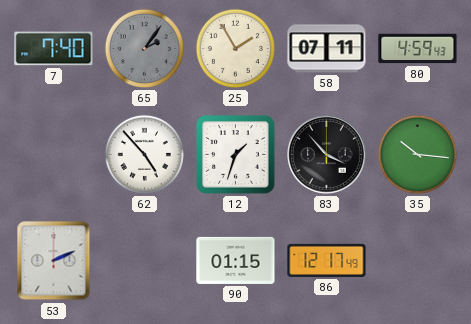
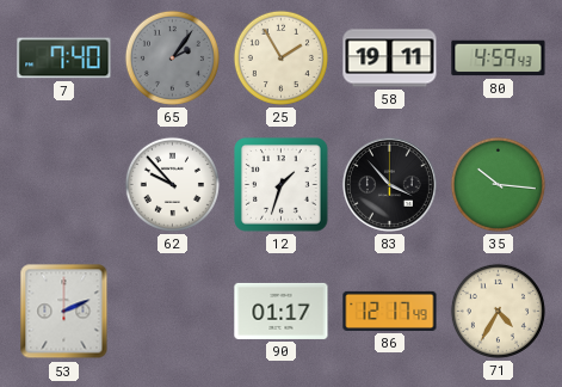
58: 07:11 -> 19:11 (390, 59)
62: 4:53 -> 9:53 (172, 184)
90: 01:15 -> 01:17 (282, 311)
71: none -> 4:35 (498, 311)
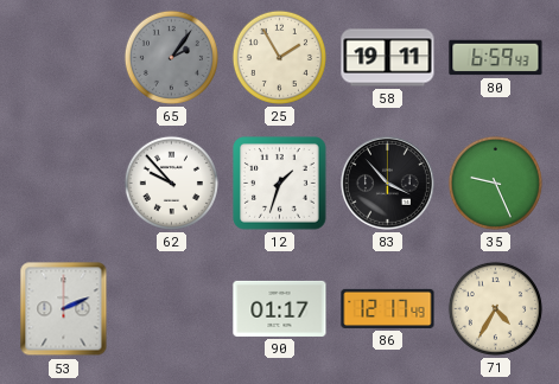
7: 7:40 -> none (64, 59)
80: 4:59 -> 6:59 (496, 58)
35: 10:16 -> 9:26 (495, 183)
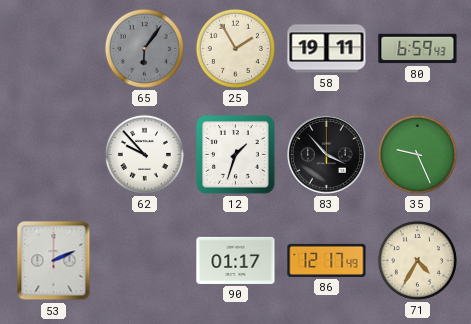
65: 2:06 -> 6:06 (144, 48)
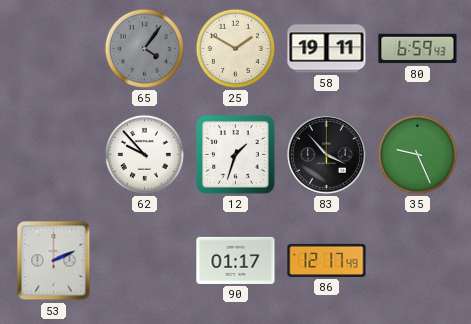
65: 6:06 -> 4:06 (144, 48)
25: 1:55 -> 1:50 (235, 48)
71: 4:35 -> none (417, 260)
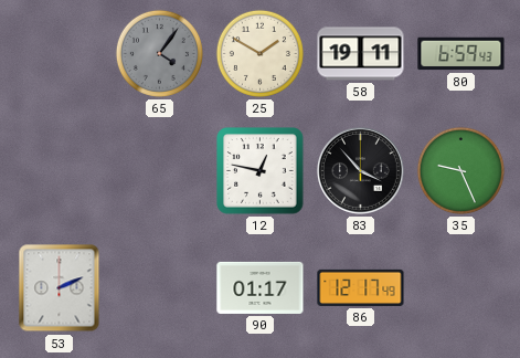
62: 9:53 -> none (144, 154)
12: 1:33 -> 12:47 (261, 171)
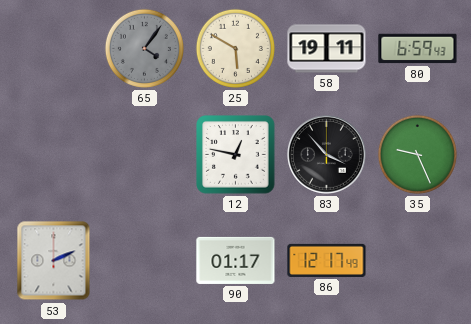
25: 1:50 -> 5:50 (235, 48)
